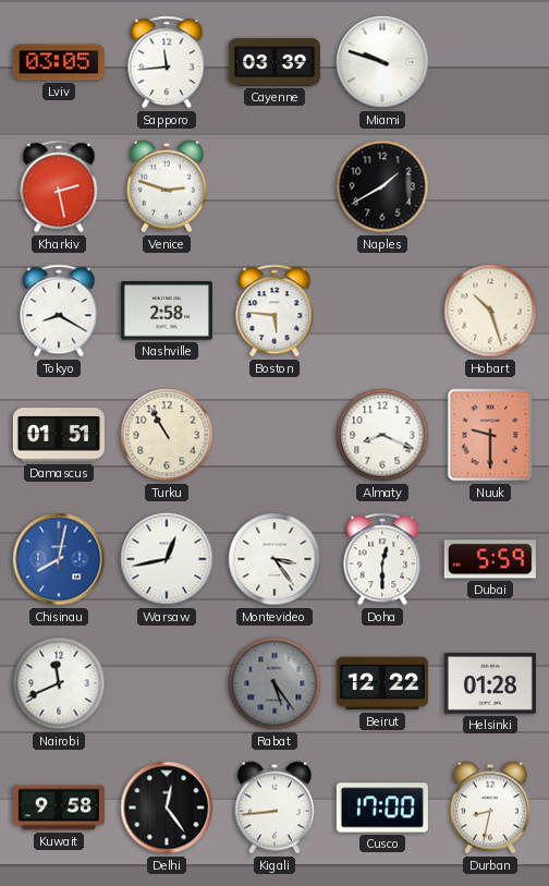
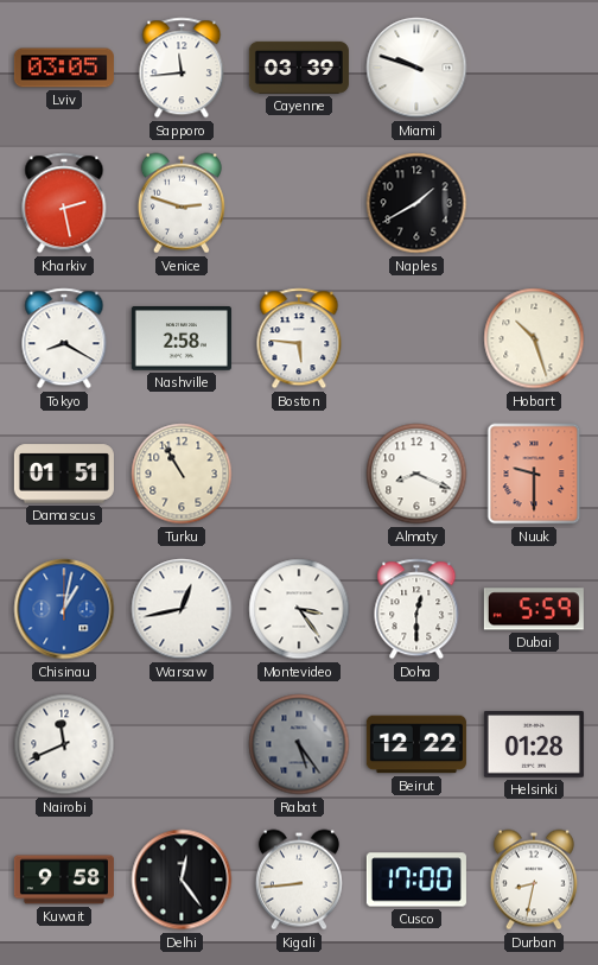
Chisinau: 8:02 -> 1:02 (64, 609)
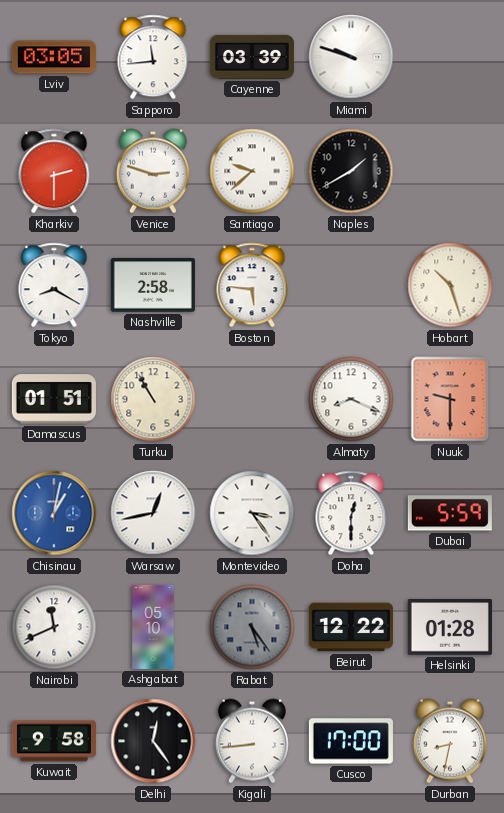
Kharkiv: 2:28 -> 2:30 (54, 171)
Santiago: none -> 9:38 (252, 171)
Ashgabat: none -> 05:10 (153, 627)
